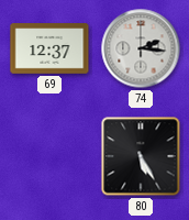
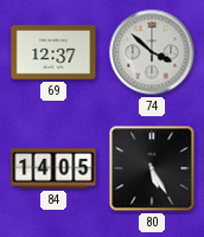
74: 2:16 -> 3:52 (152, 52)
84: none -> 14:05 (53, 168)
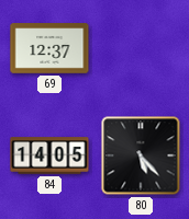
74: 3:52 -> none (152, 52)
80: 5:25 -> 5:23 (141, 155)
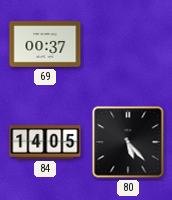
69: 12:37 -> 00:37 (45, 44)
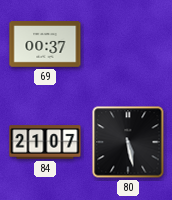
84: 14:05 -> 21:07 (45, 142)
80: 5:23 -> 5:28 (128, 142)
